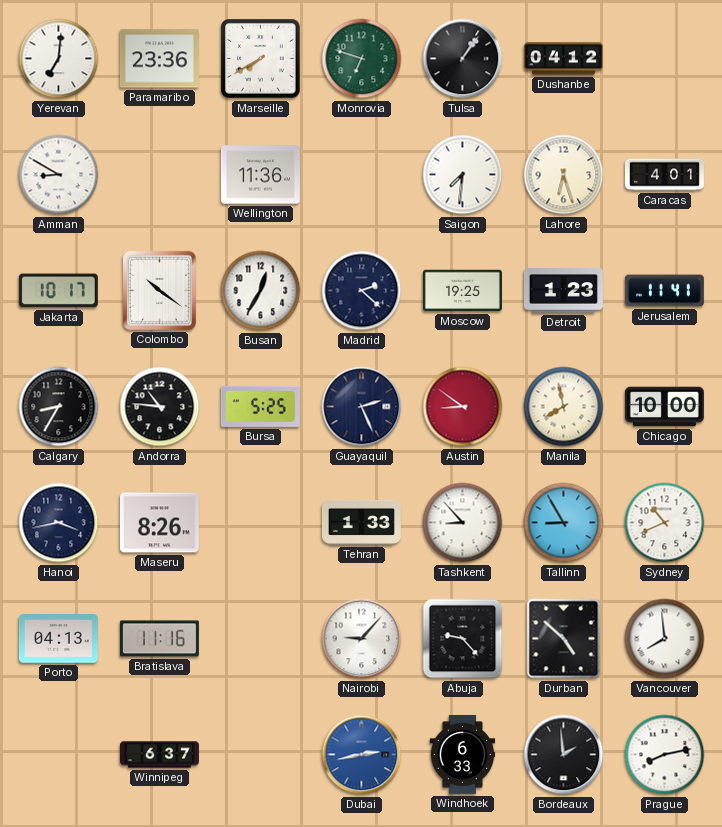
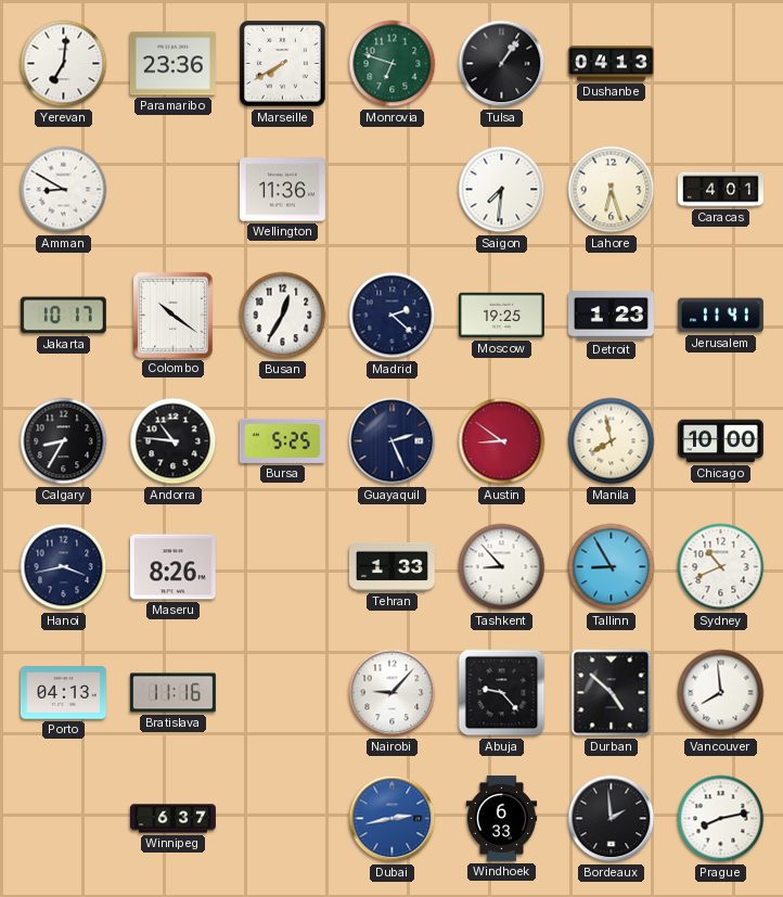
Dushanbe: 04:12 -> 04:13 (611, 64)
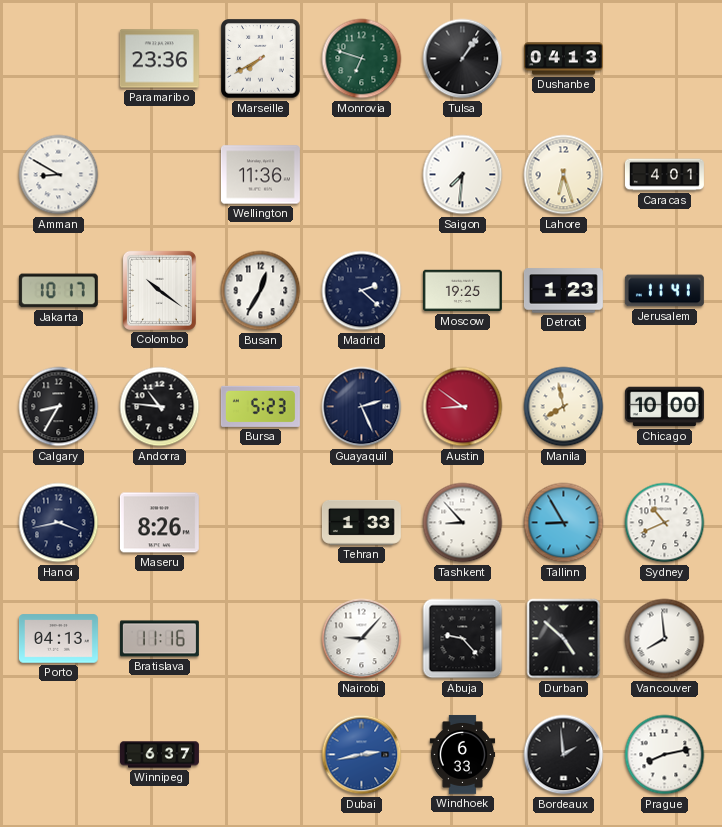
Yerevan: 7:01 -> none (64, 64)
Bursa: 5:25 -> 5:23 (260, 406)
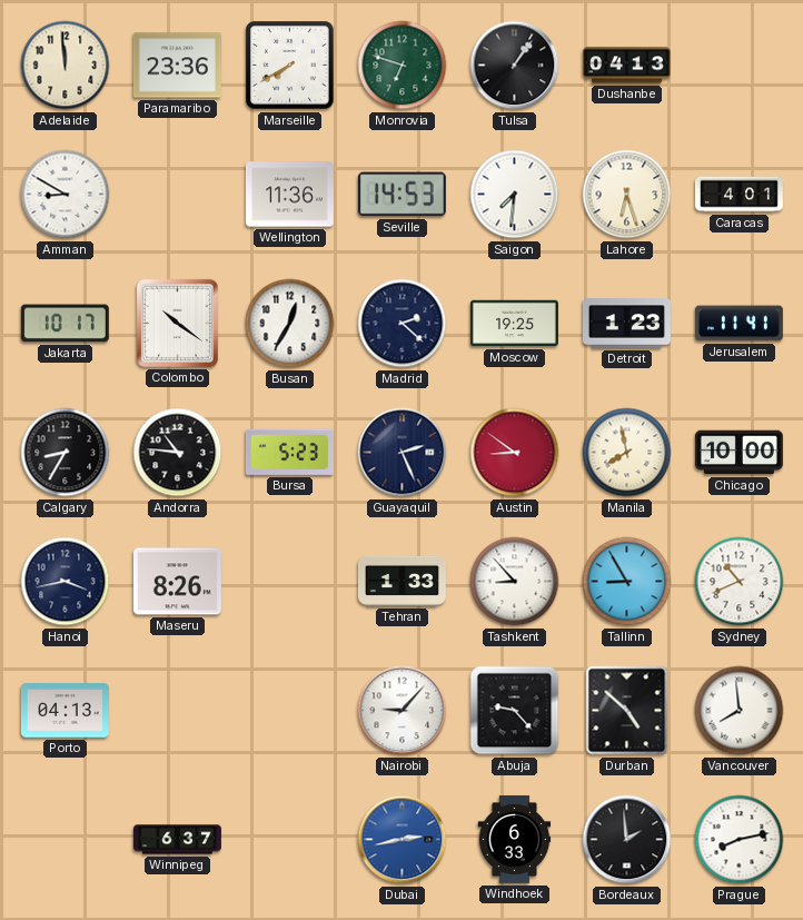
Adelaide: none -> 11:59 (66, 66)
Seville: none -> 14:53 (401, 195)
Bratislava: 11:16 -> none (159, 639)
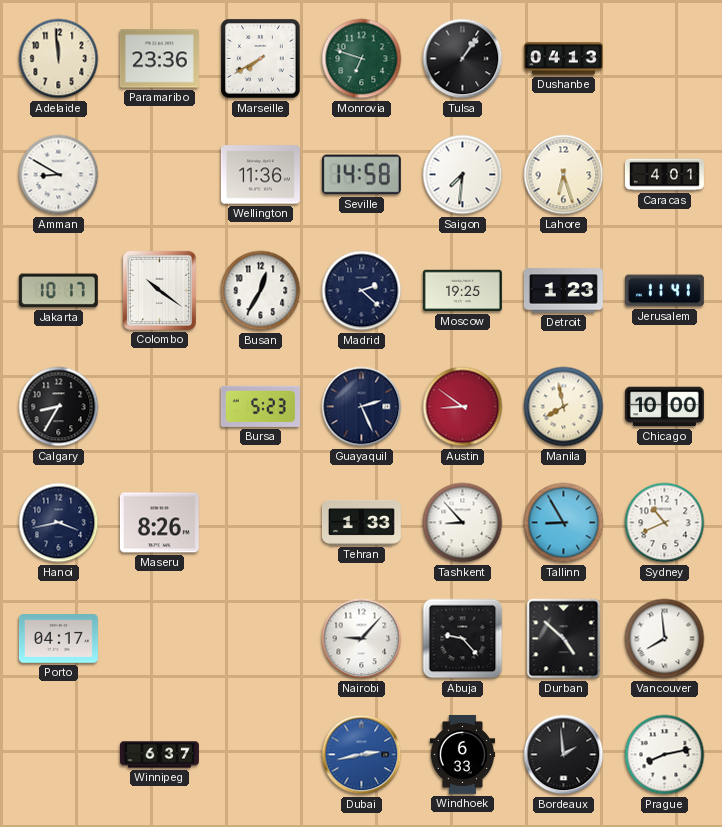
Seville: 14:53 -> 14:58 (361, 175)
Andorra: 10:46 -> none (178, 453)
Porto: 04:13 -> 04:17 (58, 639)
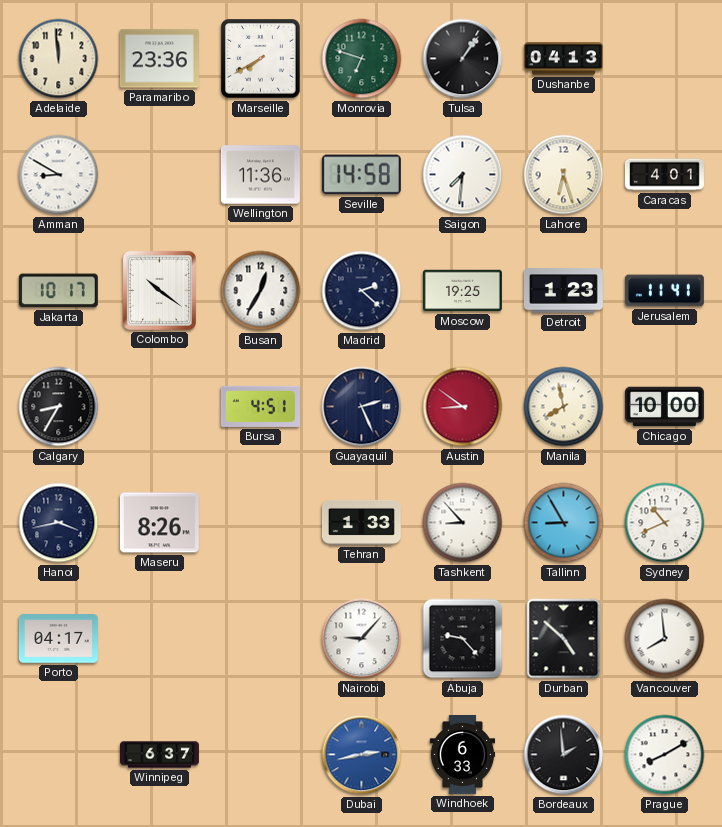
Bursa: 5:23 -> 4:51 (260, 406)
Prague: 8:13 -> 8:10 (665, 755)
